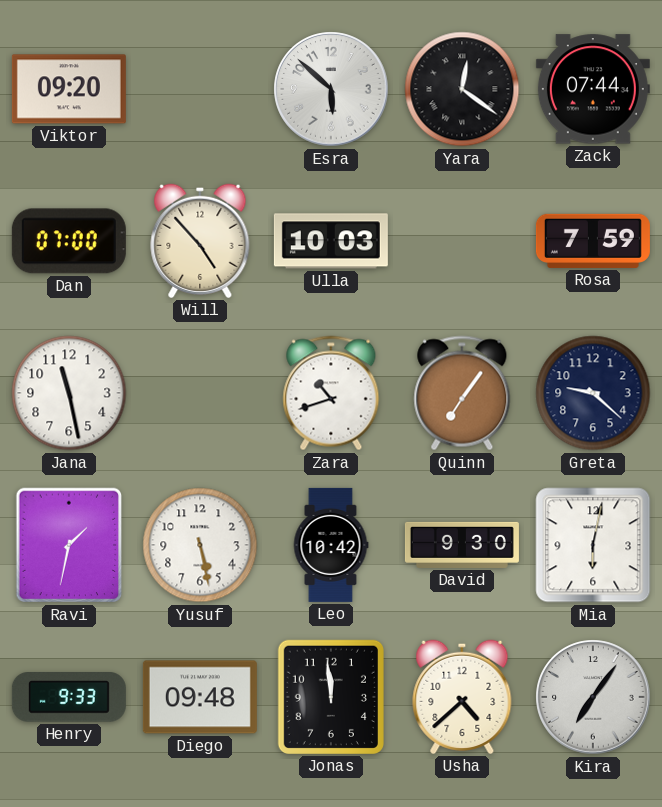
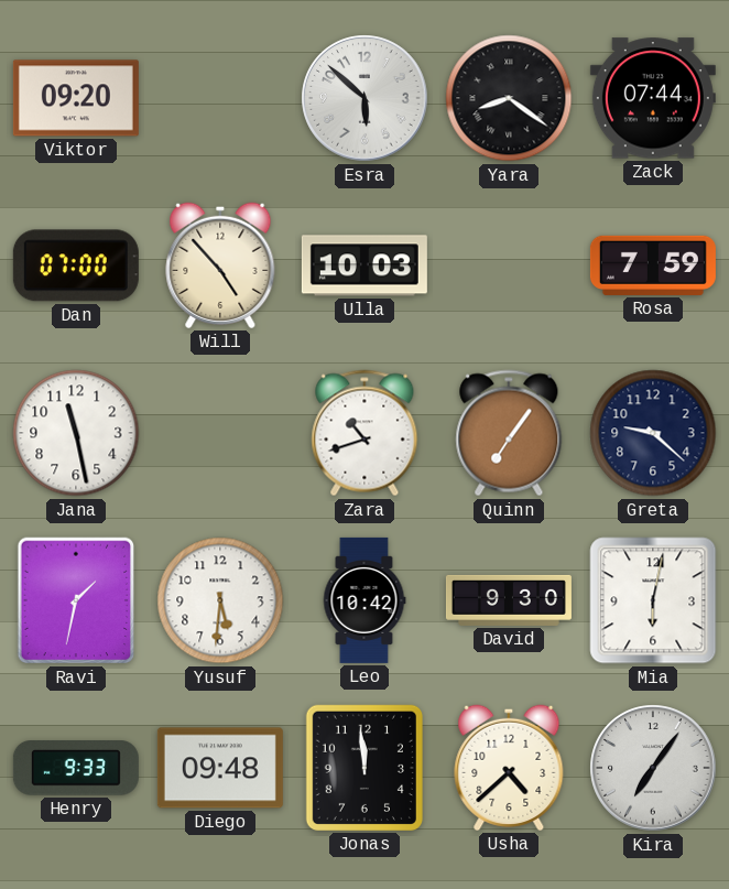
Yara: 12:21 -> 8:21 (509, 98)
Yusuf: 5:28 -> 5:31 (220, 600)
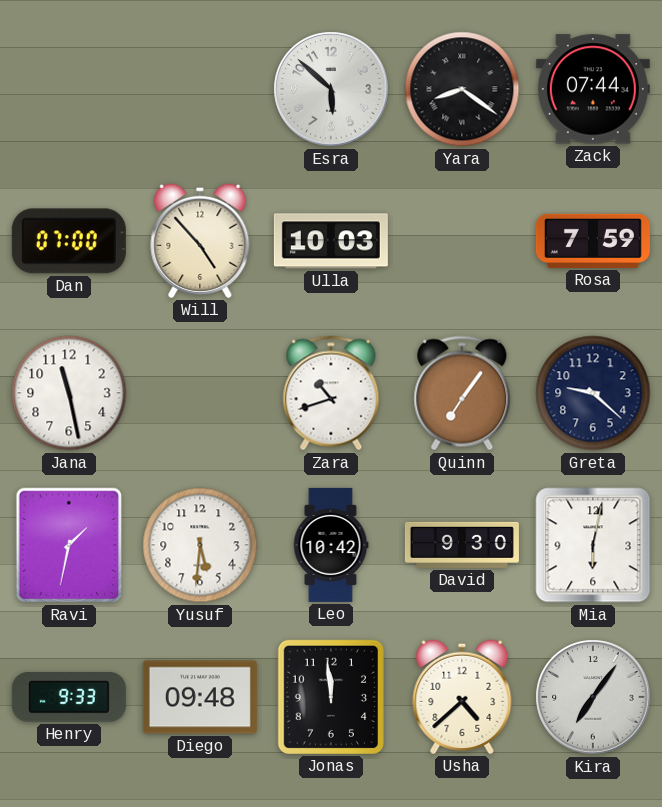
Viktor: 09:20 -> none (76, 98)
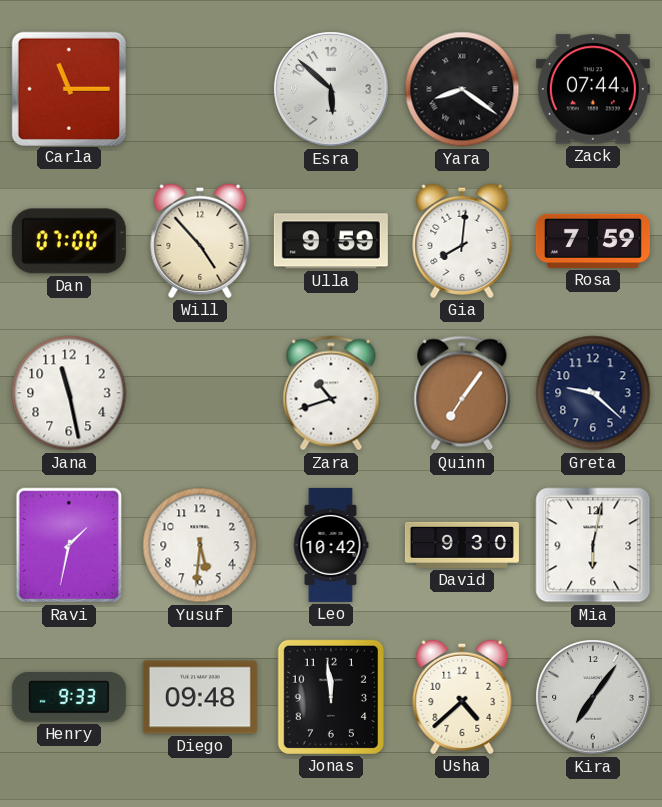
Carla: none -> 11:15 (68, 88)
Ulla: 10:03 -> 9:59 (331, 241)
Gia: none -> 8:01 (462, 241)
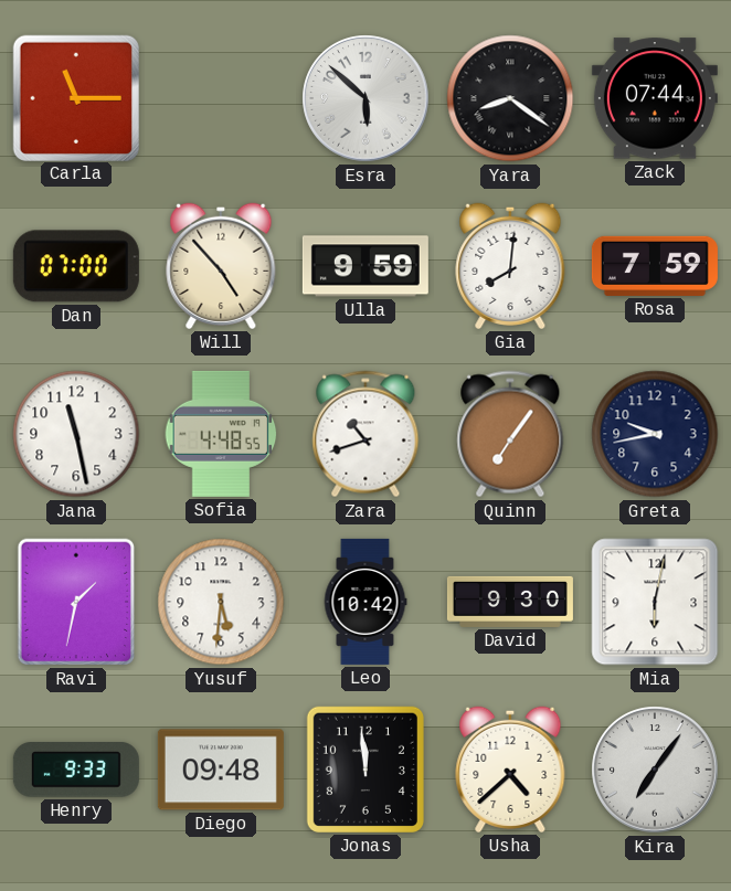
Sofia: none -> 4:48 (221, 434)
Greta: 9:22 -> 9:43 (655, 434)
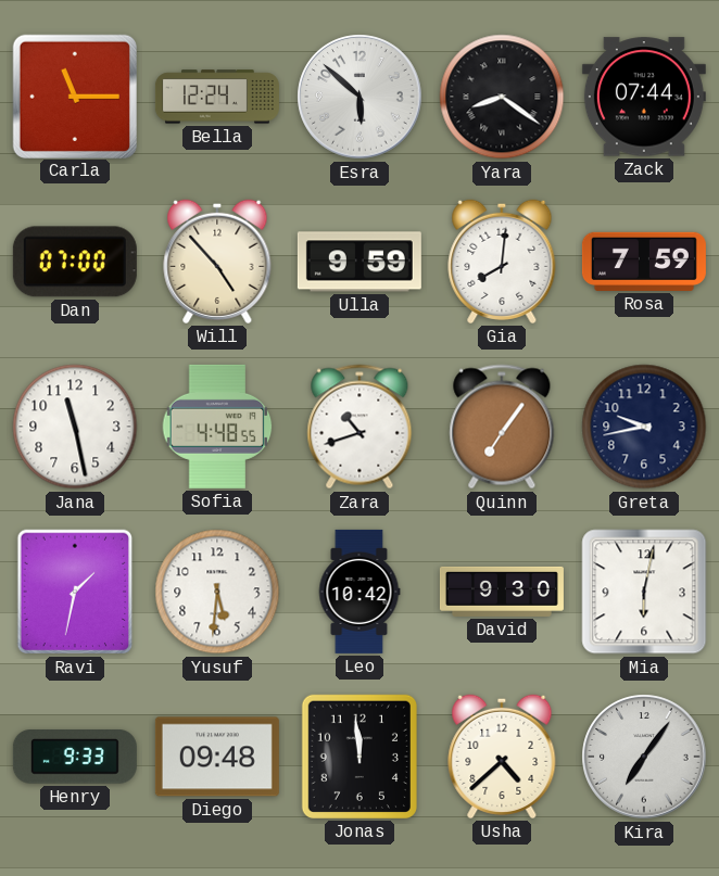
Bella: none -> 12:24 (217, 97)
